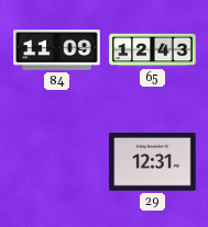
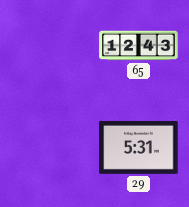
84: 11:09 -> none (57, 50)
29: 12:31 -> 5:31 (139, 147)
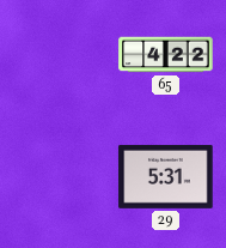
65: 12:43 -> 4:22 (166, 55)
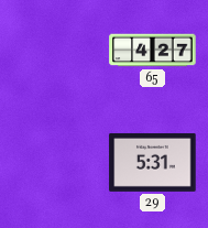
65: 4:22 -> 4:27 (153, 51)
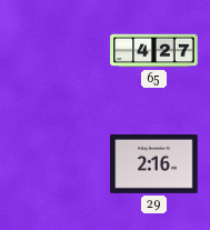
29: 5:31 -> 2:16 (154, 163)
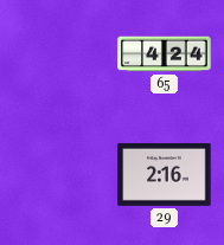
65: 4:27 -> 4:24 (165, 54)
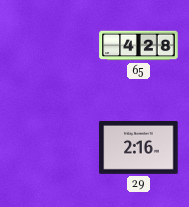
65: 4:24 -> 4:28 (139, 46)
